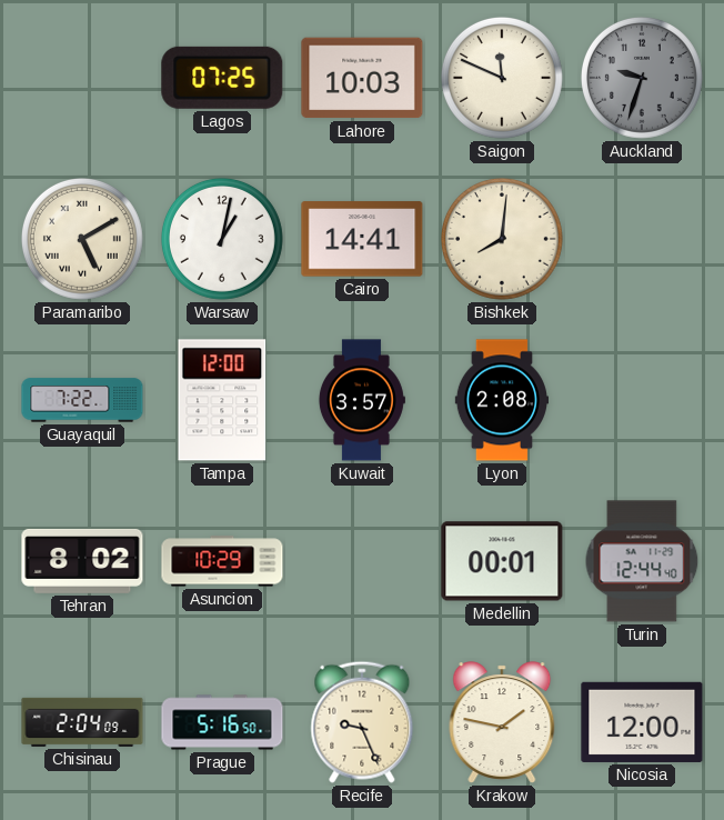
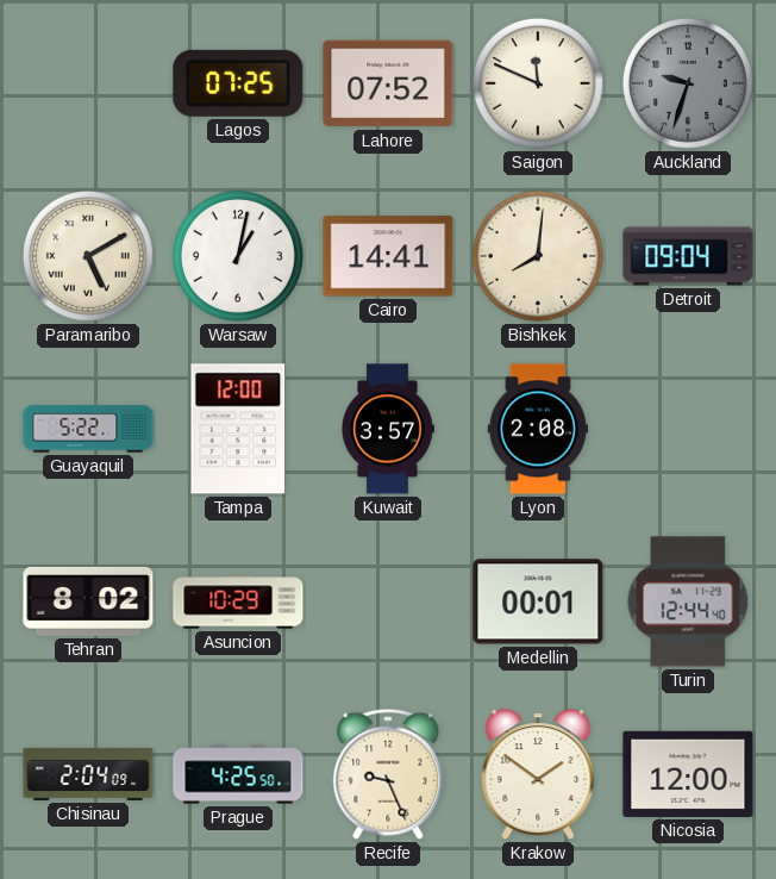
Lahore: 10:03 -> 07:52 (388, 83)
Detroit: none -> 09:04 (688, 256)
Guayaquil: 7:22 -> 5:22 (88, 429)
Prague: 5:16 -> 4:25 (238, 774)
Krakow: 1:47 -> 1:51 (538, 774)
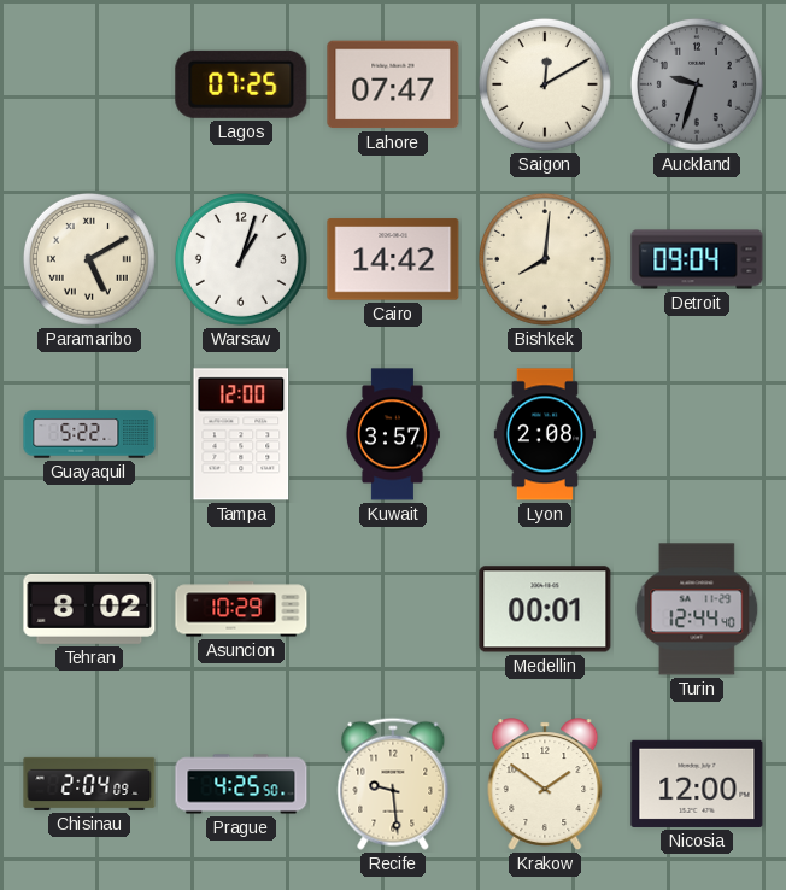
Lahore: 07:52 -> 07:47 (393, 84)
Saigon: 11:49 -> 12:10 (545, 84)
Warsaw: 1:02 -> 1:03 (241, 259)
Cairo: 14:41 -> 14:42 (393, 259)
Recife: 9:26 -> 9:29 (393, 784)
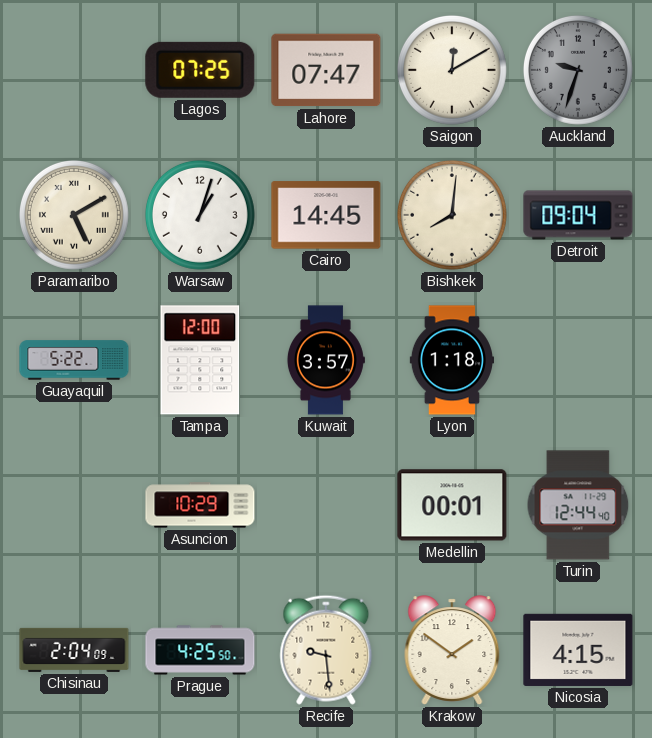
Cairo: 14:42 -> 14:45 (326, 215)
Lyon: 2:08 -> 1:18 (451, 360)
Tehran: 8:02 -> none (89, 609)
Nicosia: 12:00 -> 4:15 (578, 650)
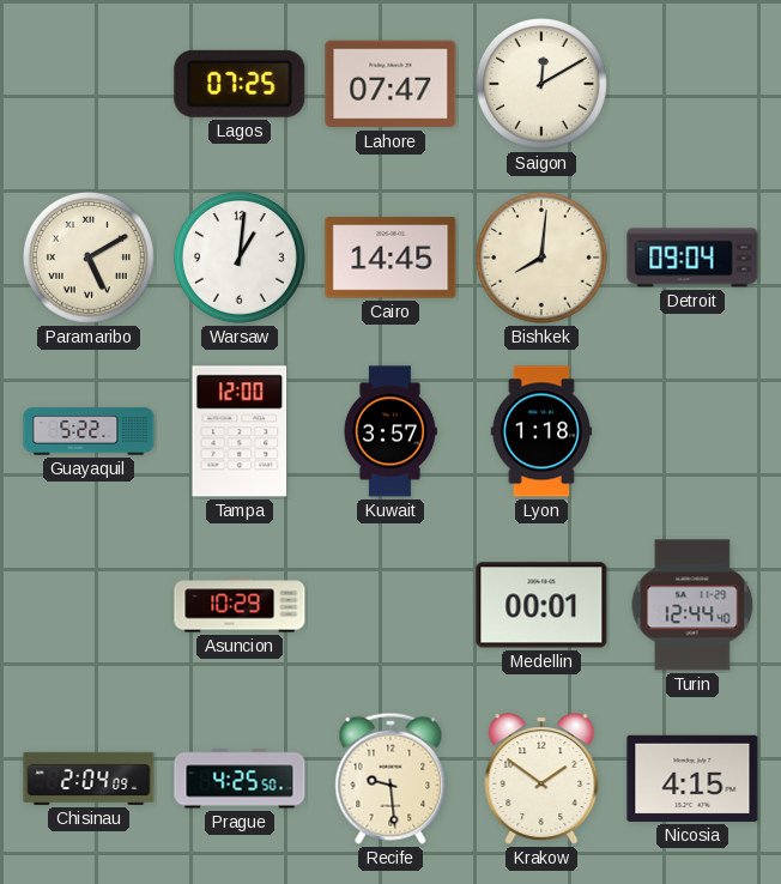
Auckland: 9:33 -> none (578, 70)
Warsaw: 1:03 -> 1:01 (240, 258)
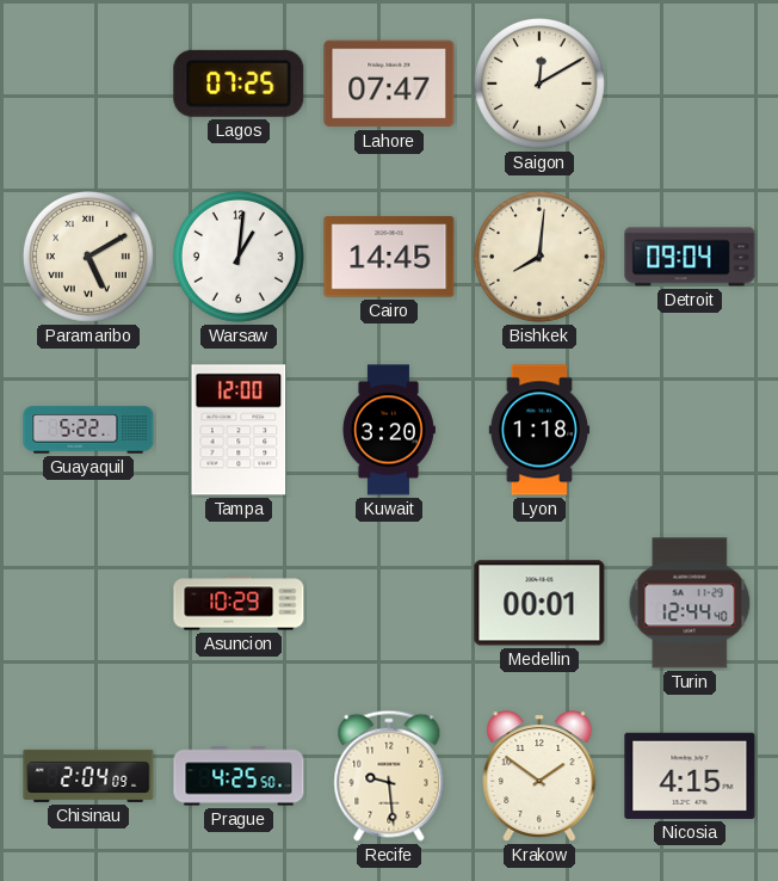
Kuwait: 3:57 -> 3:20 (388, 430)
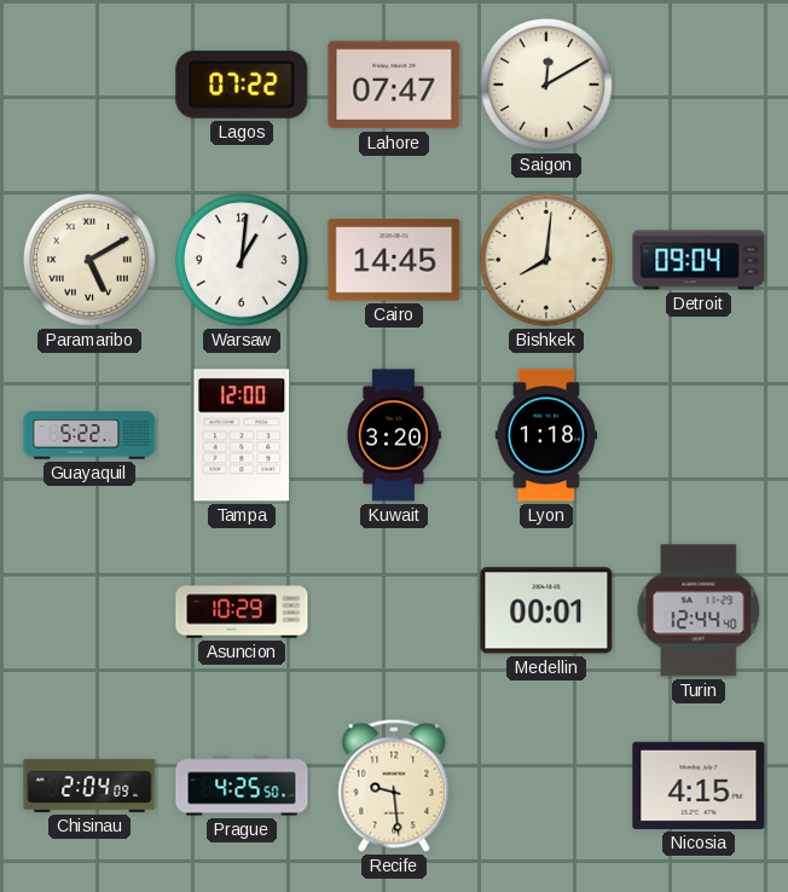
Lagos: 07:25 -> 07:22 (242, 85)
Krakow: 1:51 -> none (539, 776)
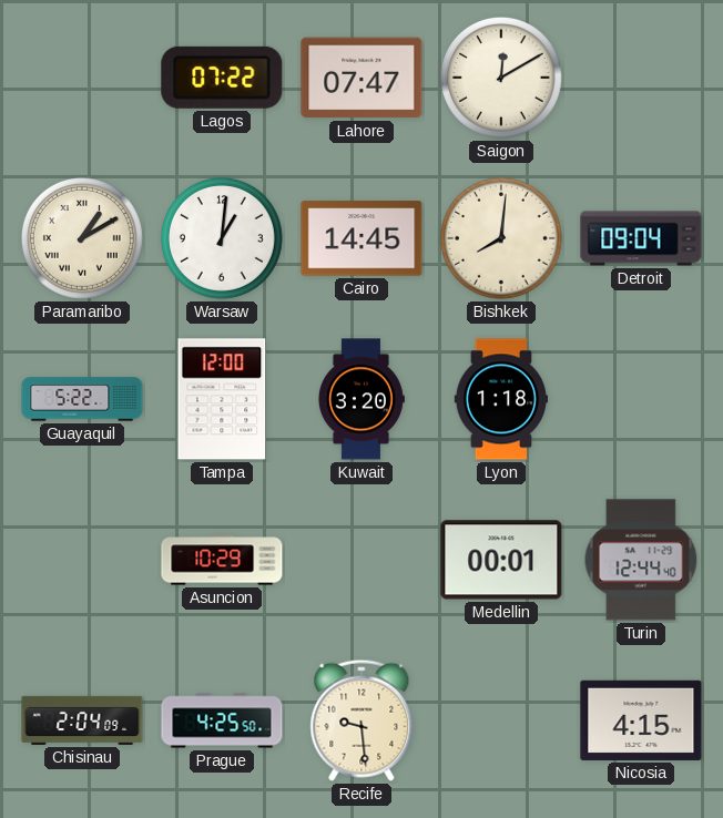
Paramaribo: 5:10 -> 1:10 (82, 238)
